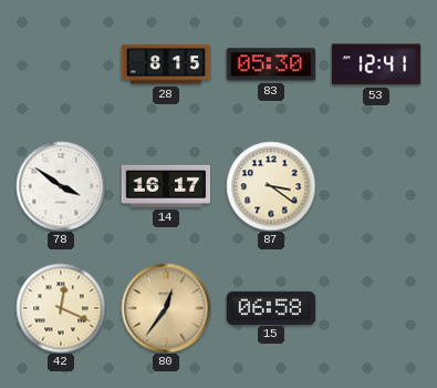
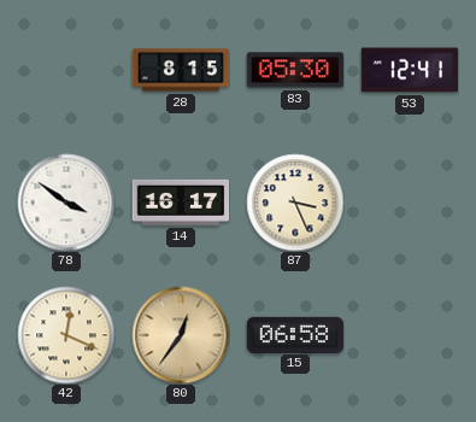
87: 3:21 -> 3:26 (295, 203)
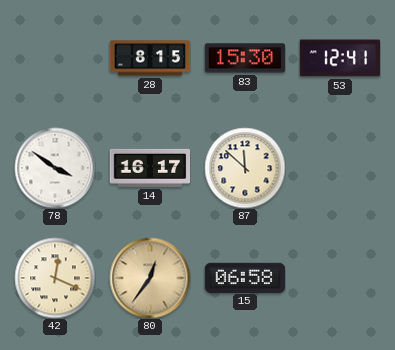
83: 05:30 -> 15:30 (245, 58)
87: 3:26 -> 11:52 (245, 168)
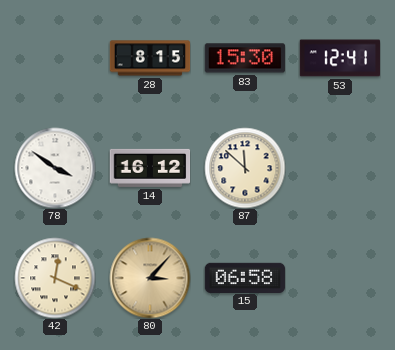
14: 16:17 -> 16:12 (150, 168)
80: 12:36 -> 3:07 (150, 278)
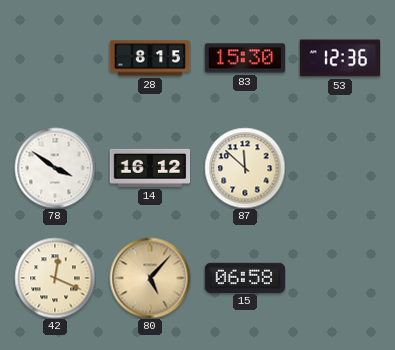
53: 12:41 -> 12:36 (340, 58)
80: 3:07 -> 5:07 (150, 278)
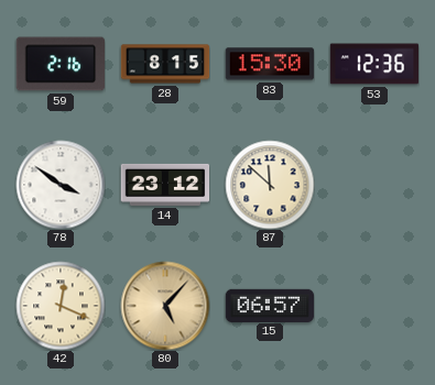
59: none -> 2:16 (59, 64)
14: 16:12 -> 23:12 (165, 185)
15: 06:58 -> 06:57 (270, 305)
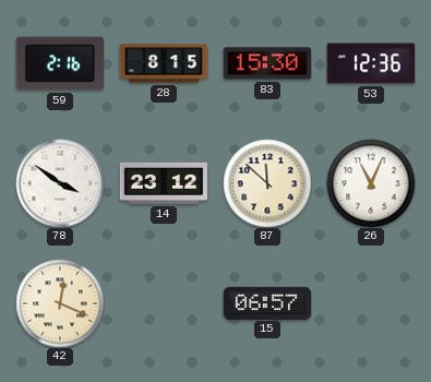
26: none -> 11:04 (371, 183)
80: 5:07 -> none (165, 306)
